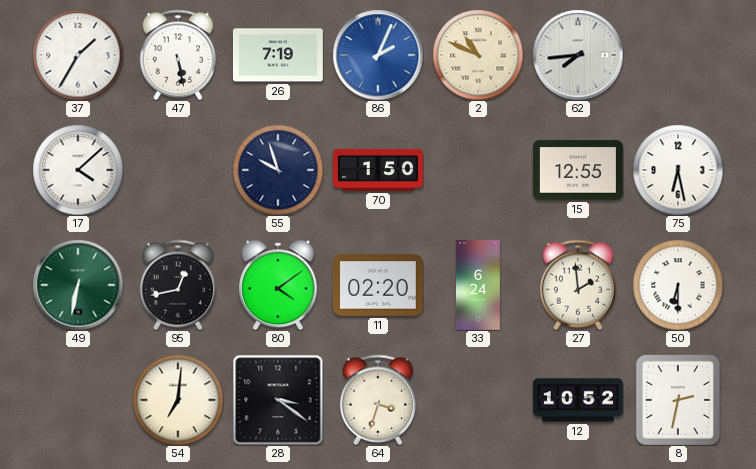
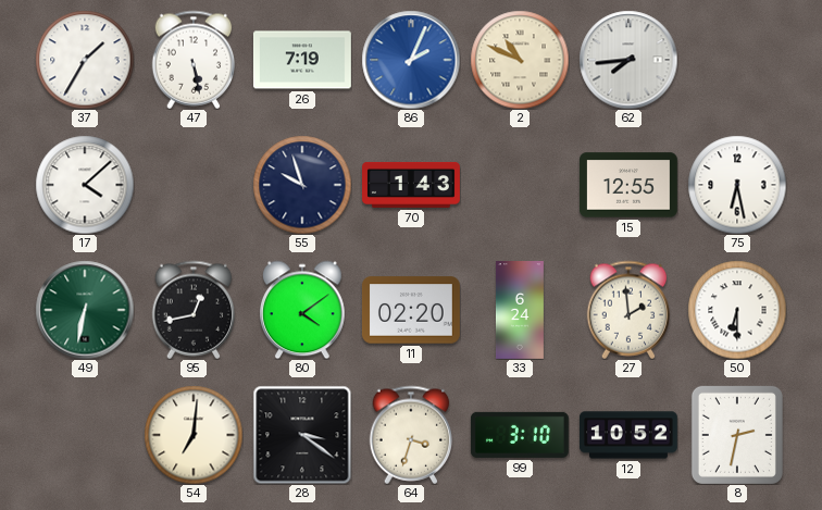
70: 1:50 -> 1:43 (412, 185)
99: none -> 3:10 (520, 435)
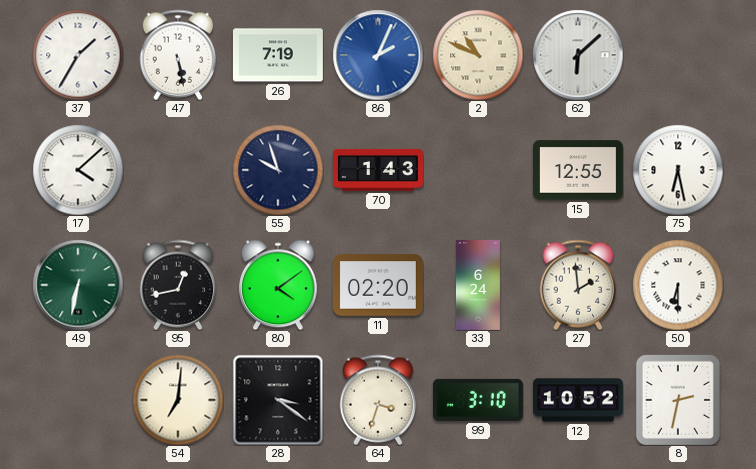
62: 7:44 -> 6:08 (578, 55)
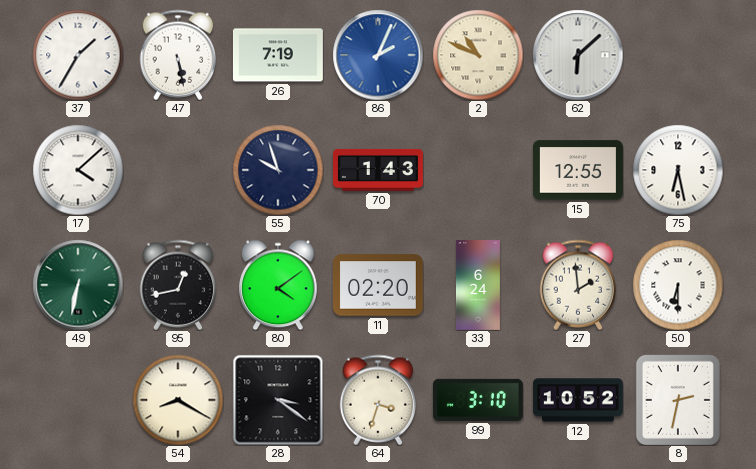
54: 7:01 -> 8:20 (178, 400)
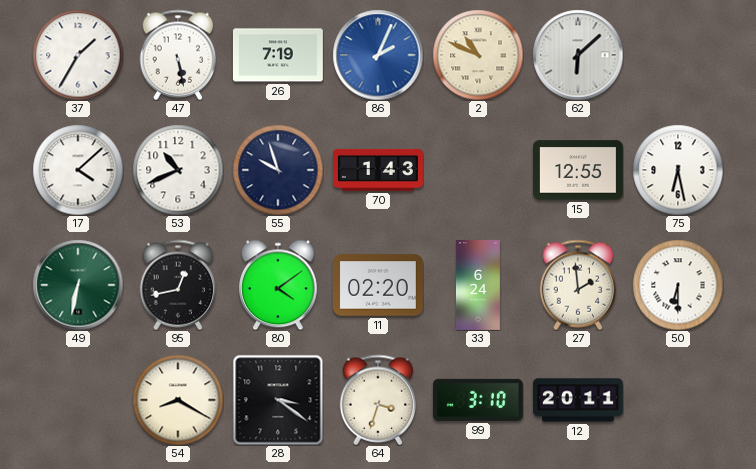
53: none -> 10:41 (178, 170)
12: 10:52 -> 20:11 (578, 400)
8: 2:32 -> none (678, 400)
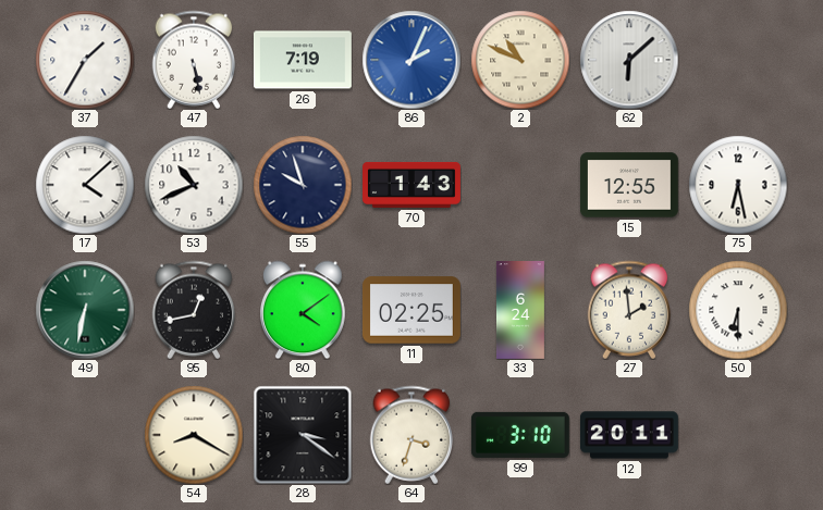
11: 02:20 -> 02:25 (411, 310)
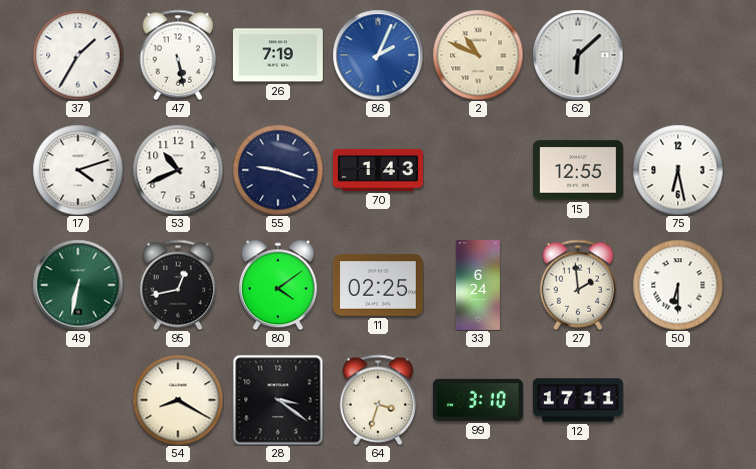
17: 4:08 -> 4:12 (78, 170)
55: 9:57 -> 9:18 (278, 170)
12: 20:11 -> 17:11 (578, 400)
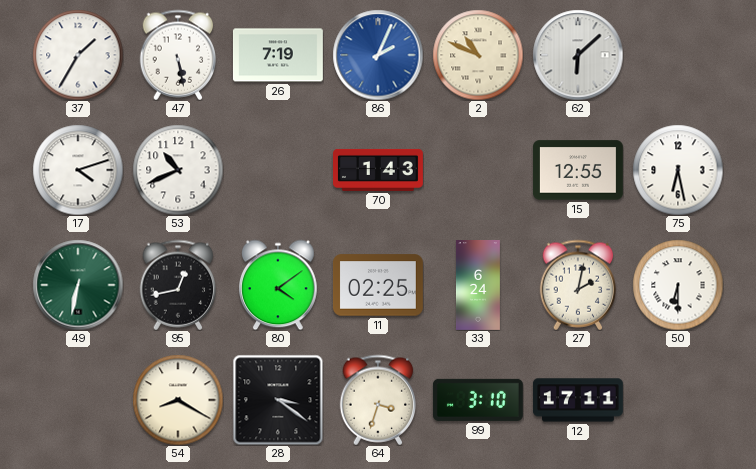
55: 9:18 -> none (278, 170)
27: 1:59 -> 2:02 (578, 285)
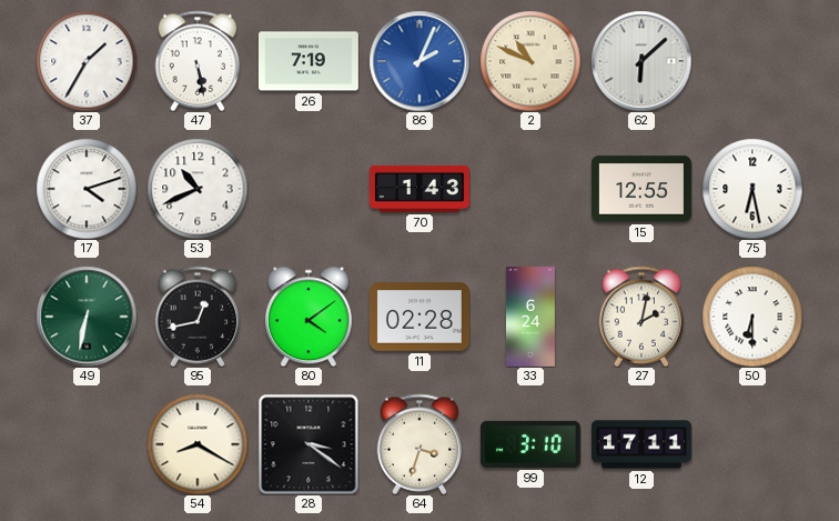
11: 02:25 -> 02:28 (419, 317)
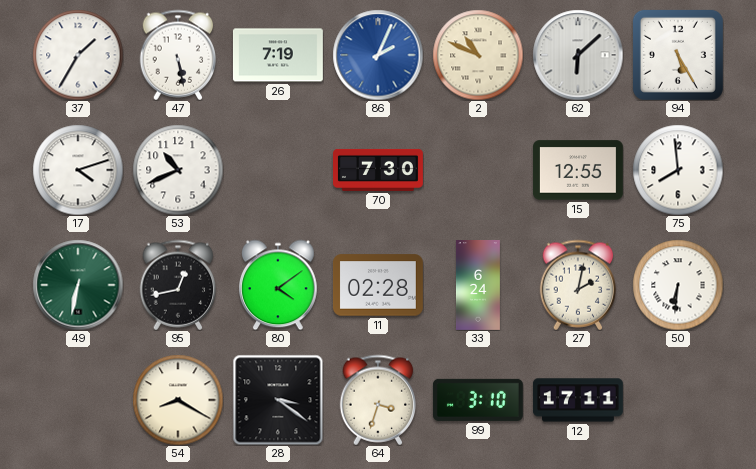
94: none -> 5:25 (678, 55)
70: 1:43 -> 7:30 (379, 170)
75: 6:28 -> 7:59 (678, 170)
50: 6:30 -> 6:31 (678, 285)
